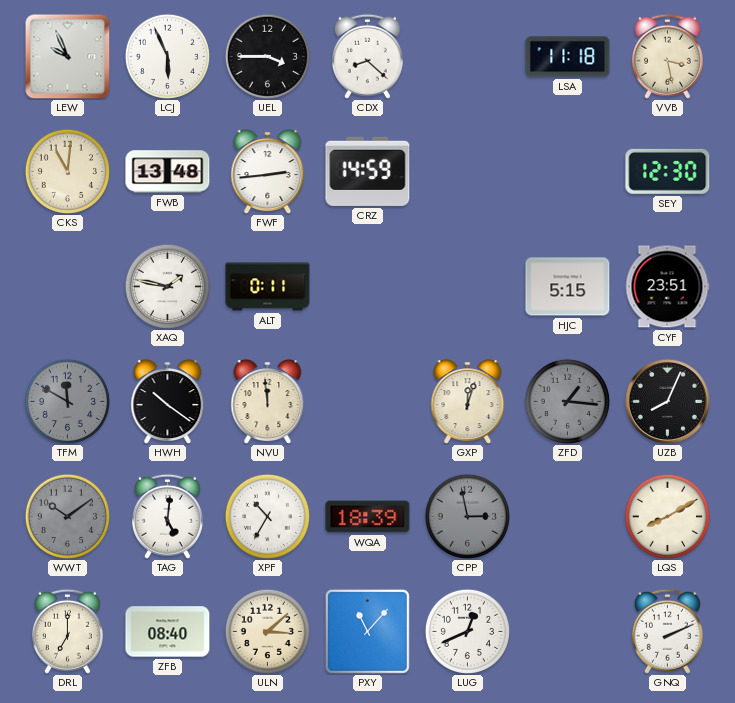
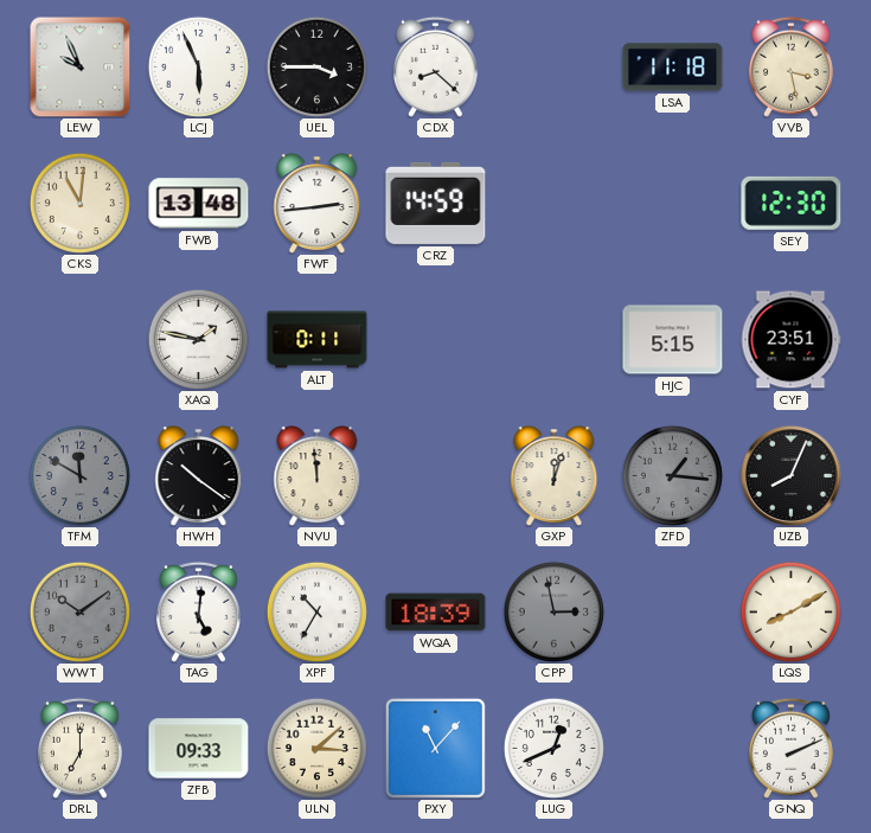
ZFB: 08:40 -> 09:33 (199, 749)
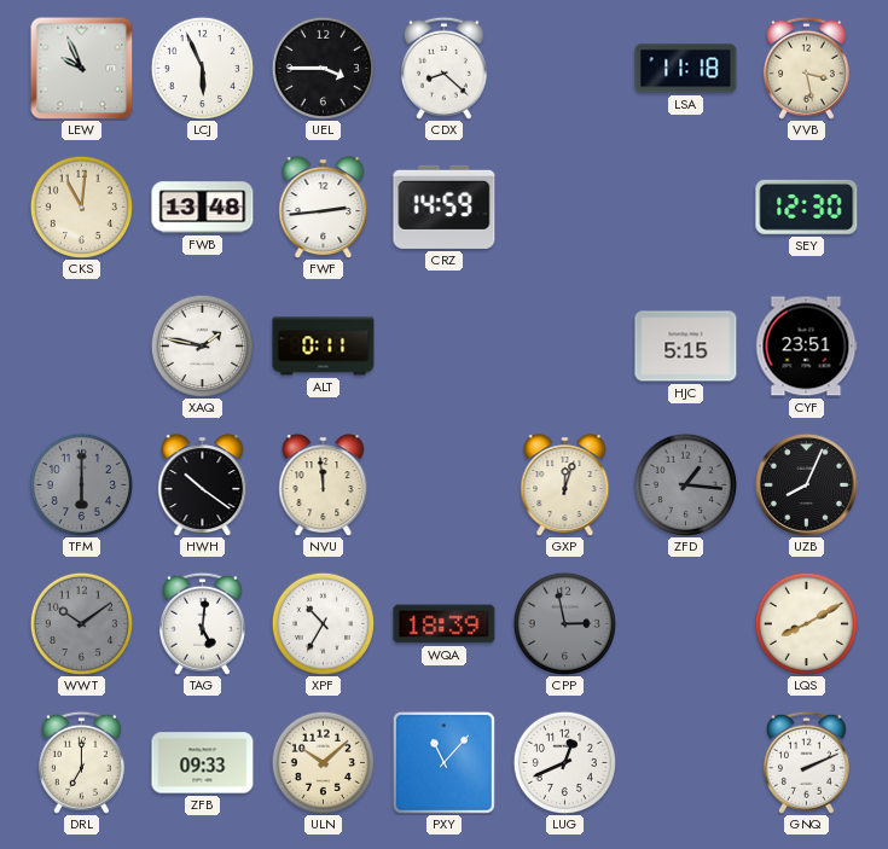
TFM: 11:50 -> 6:00 (81, 484)
ULN: 3:08 -> 10:08 (323, 762)
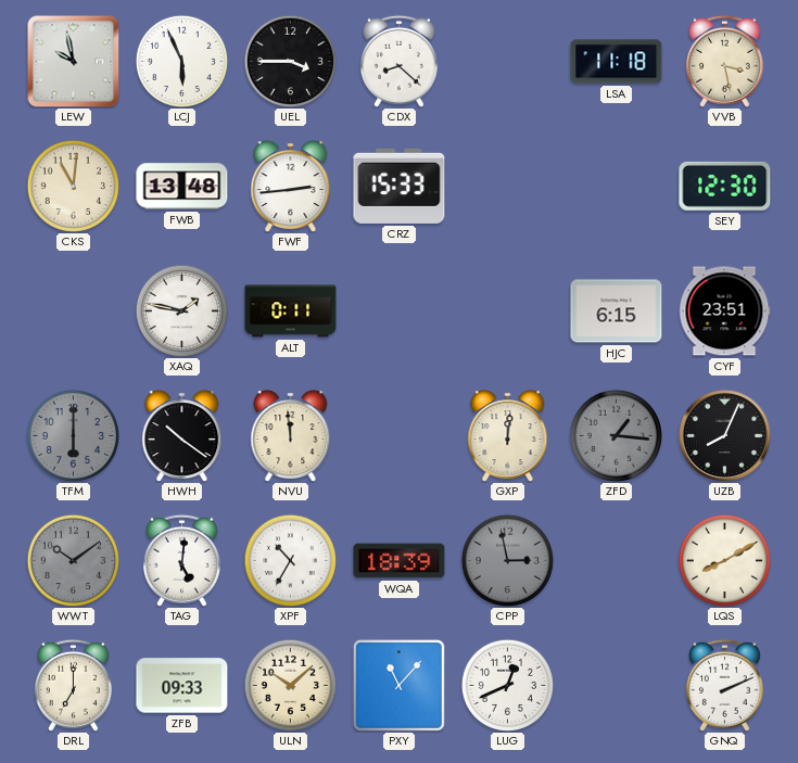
LEW: 9:56 -> 9:58 (73, 61)
CRZ: 14:59 -> 15:33 (400, 186)
HJC: 5:15 -> 6:15 (617, 311)
GXP: 12:03 -> 12:01 (508, 436)
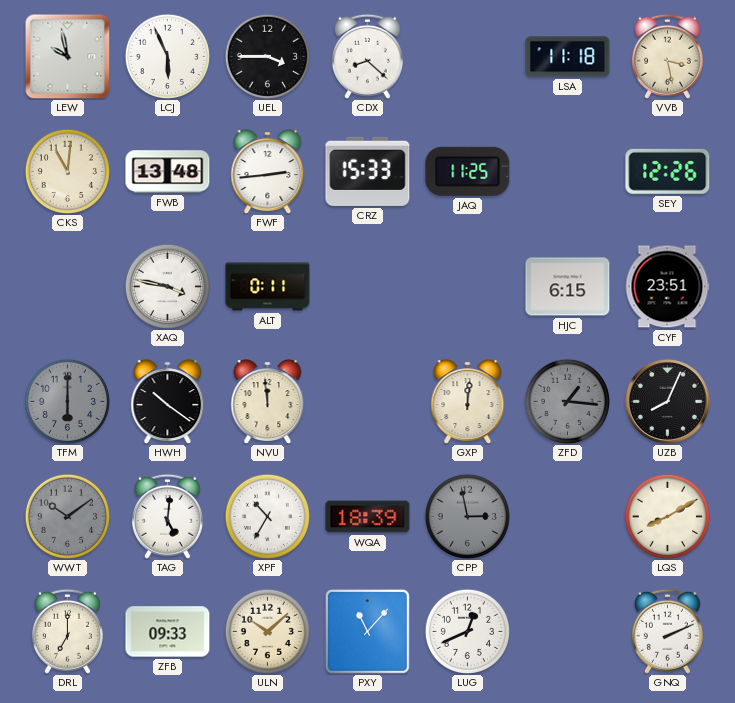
JAQ: none -> 11:25 (468, 171)
SEY: 12:30 -> 12:26 (668, 171)
XAQ: 1:47 -> 3:47 (167, 286)
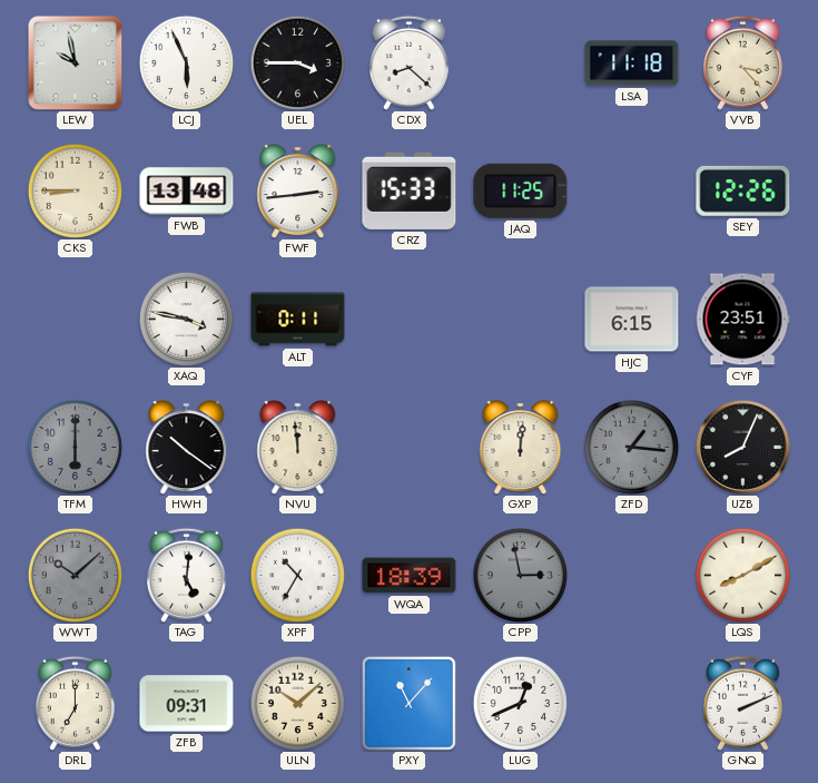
VVB: 3:28 -> 3:23 (742, 62)
CKS: 11:01 -> 8:45 (75, 190)
WWT: 10:09 -> 10:08 (75, 575)
ZFB: 09:33 -> 09:31 (187, 704)
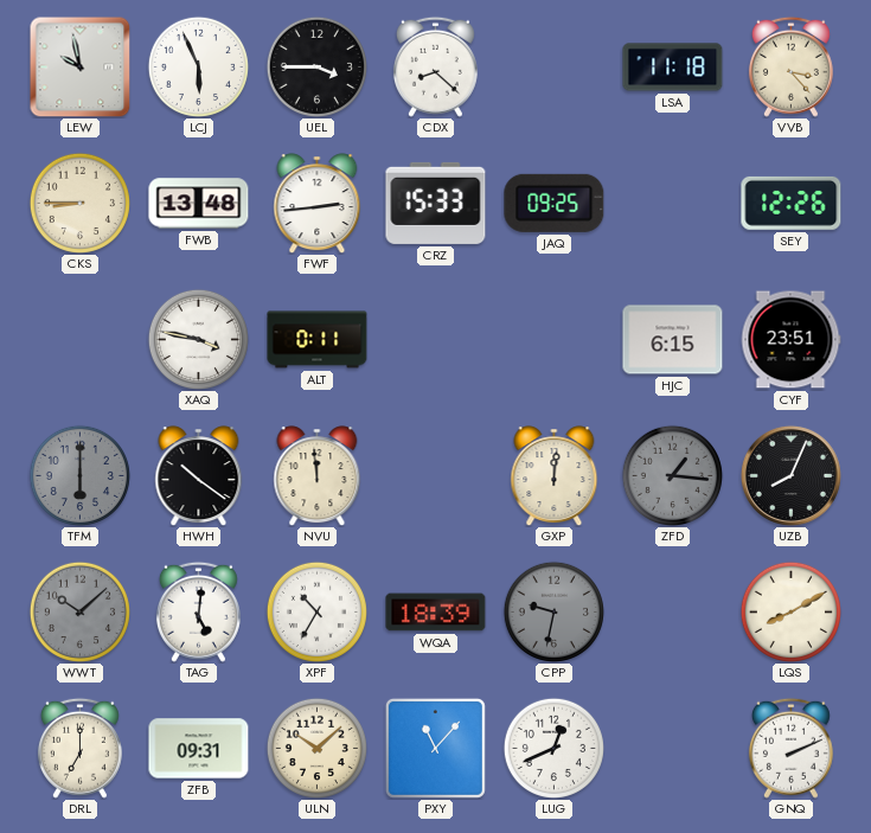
JAQ: 11:25 -> 09:25 (555, 203)
CPP: 2:58 -> 9:32 (553, 611)
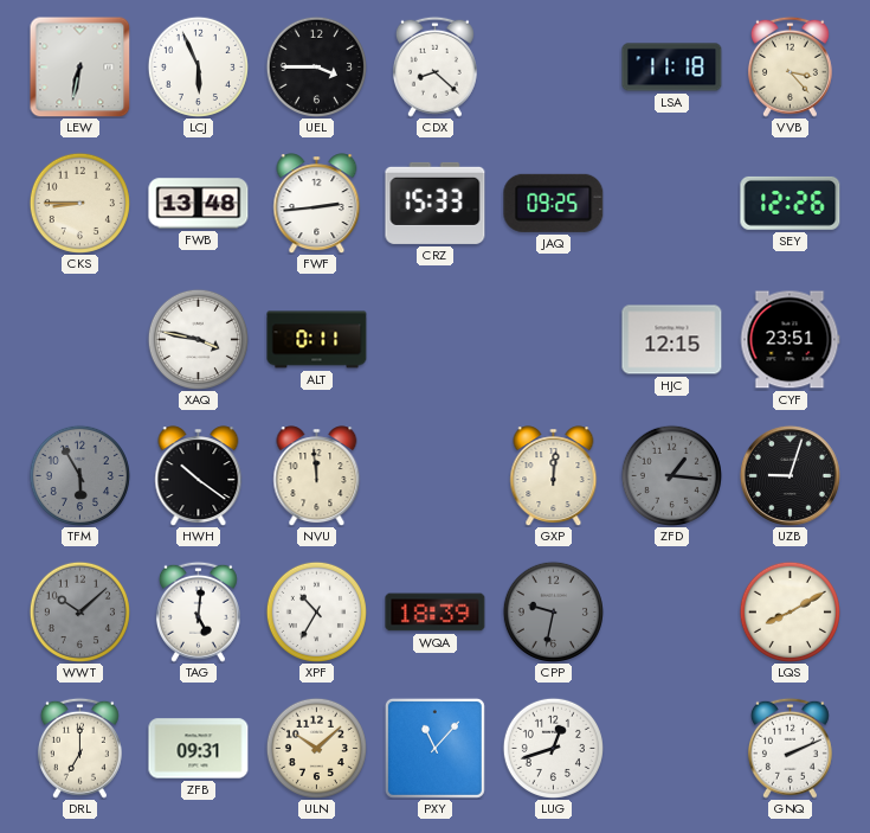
LEW: 9:58 -> 6:32 (79, 66)
HJC: 6:15 -> 12:15 (672, 340)
TFM: 6:00 -> 5:55 (79, 475)
UZB: 8:04 -> 9:03 (790, 475)
LUG: 12:41 -> 12:42 (553, 748)
